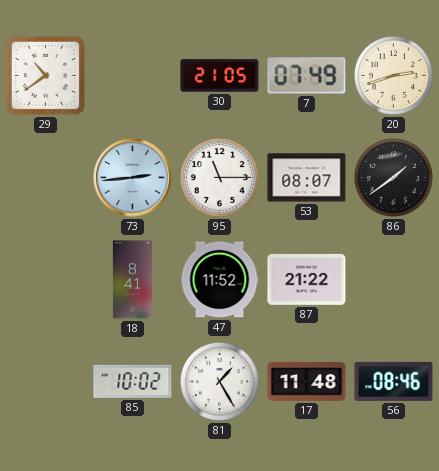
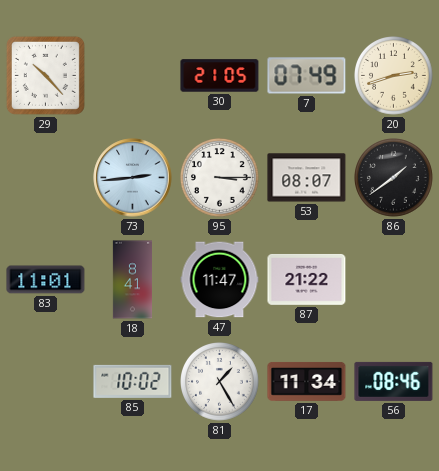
29: 10:39 -> 10:23 (45, 75)
95: 11:15 -> 3:15 (220, 178)
83: none -> 11:01 (46, 280)
47: 11:52 -> 11:47 (220, 280)
17: 11:48 -> 11:34 (307, 381)
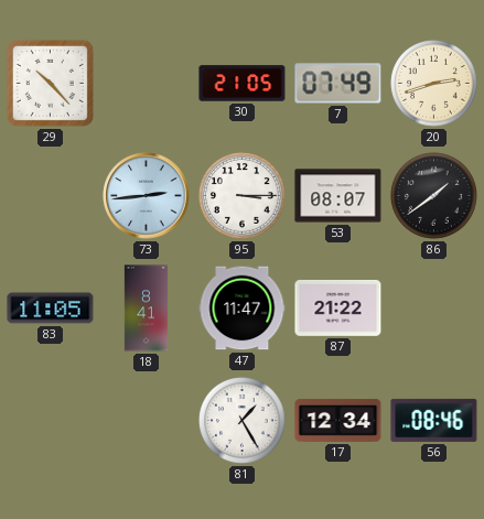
83: 11:01 -> 11:05 (51, 309)
85: 10:02 -> none (133, 381)
17: 11:34 -> 12:34 (338, 420)
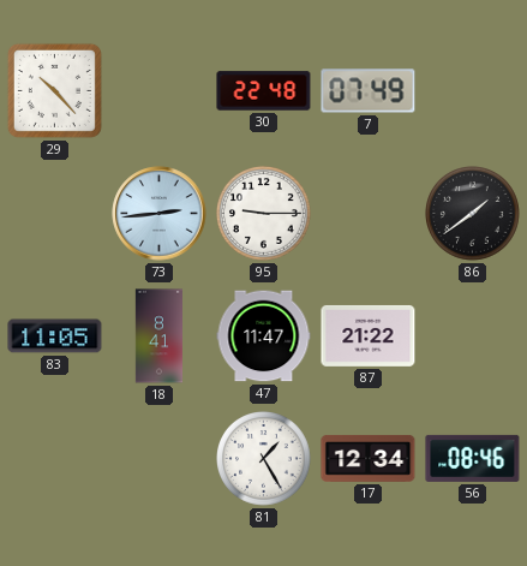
30: 21:05 -> 22:48 (264, 91)
20: 2:42 -> none (434, 84)
95: 3:15 -> 9:15 (264, 214)
53: 08:07 -> none (338, 196)
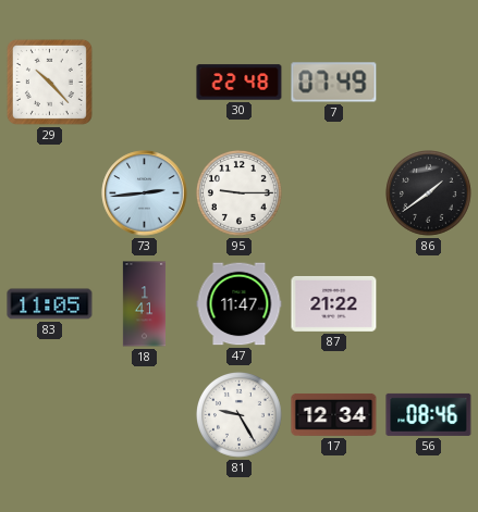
18: 8:41 -> 1:41 (144, 304)
81: 1:25 -> 9:25 (240, 415)
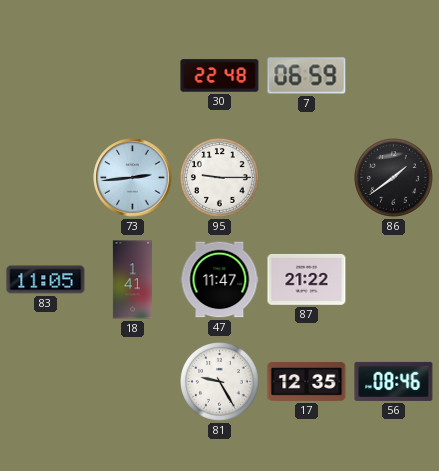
29: 10:23 -> none (49, 82)
7: 07:49 -> 06:59 (307, 76)
17: 12:34 -> 12:35 (307, 381)
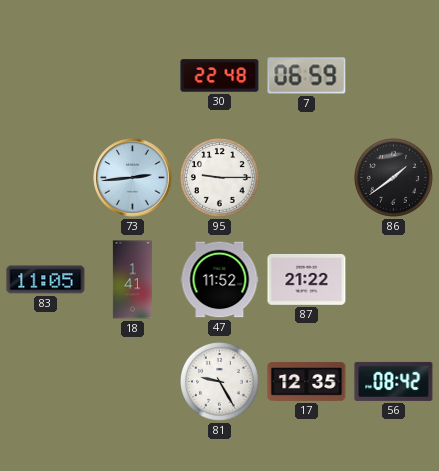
47: 11:47 -> 11:52 (220, 280)
56: 08:46 -> 08:42 (394, 381)
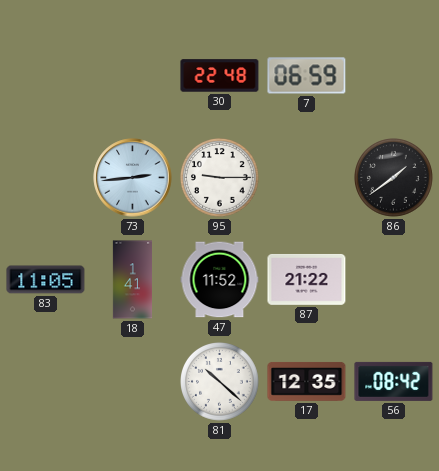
81: 9:25 -> 10:22 (220, 382)
